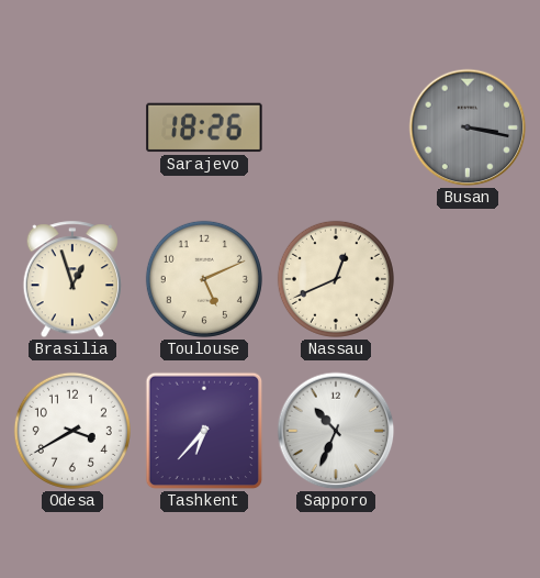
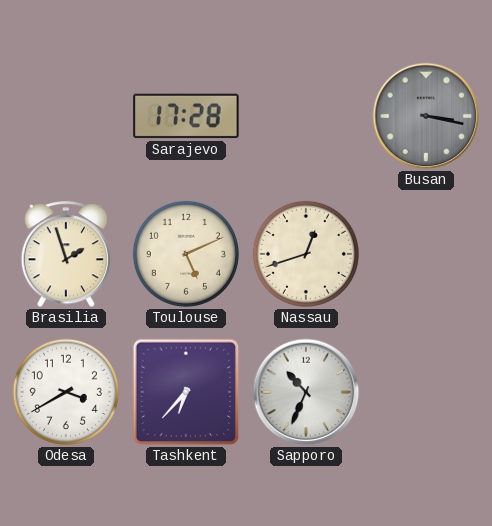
Sarajevo: 18:26 -> 17:28 (186, 116)
Brasilia: 12:57 -> 1:57 (65, 255)
Nassau: 12:41 -> 12:42 (306, 254)
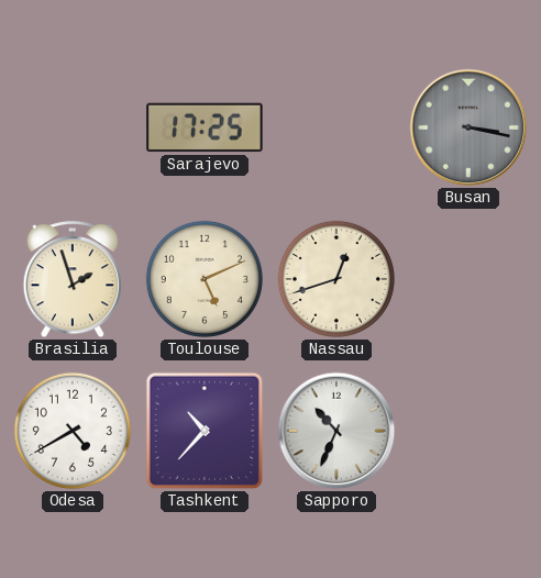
Sarajevo: 17:28 -> 17:25 (205, 127)
Odesa: 3:40 -> 4:40 (73, 431)
Tashkent: 6:37 -> 10:37 (205, 431)
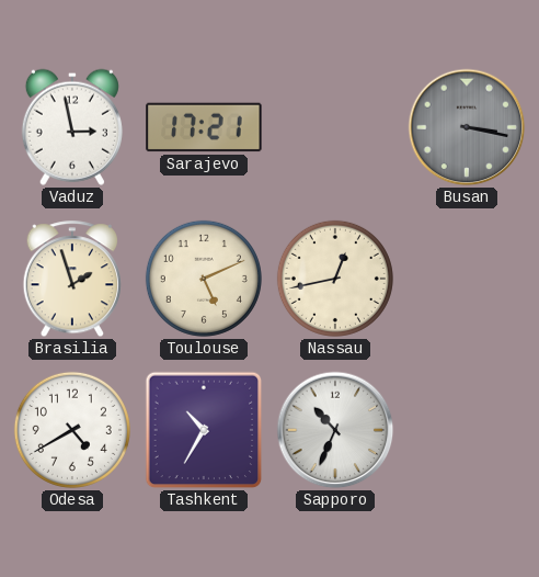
Vaduz: none -> 2:58 (72, 127)
Sarajevo: 17:25 -> 17:21 (204, 127)
Nassau: 12:42 -> 12:43 (335, 279)
Tashkent: 10:37 -> 10:35 (204, 430)
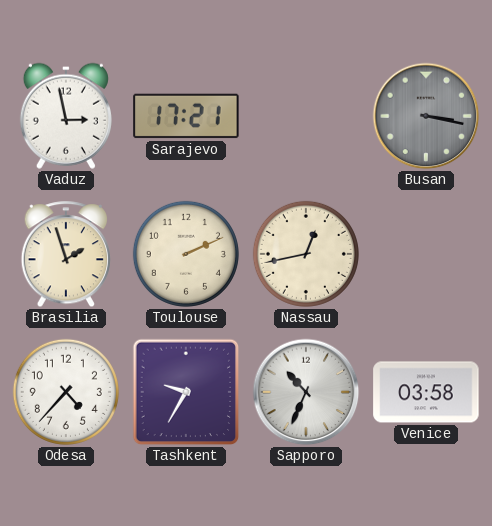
Toulouse: 5:11 -> 2:11 (186, 254)
Odesa: 4:40 -> 4:37 (66, 392)
Tashkent: 10:35 -> 9:35 (186, 392)
Venice: none -> 03:58 (426, 392)
